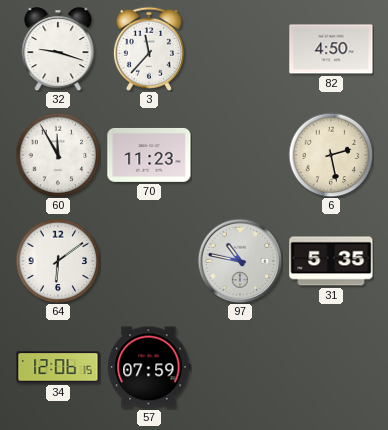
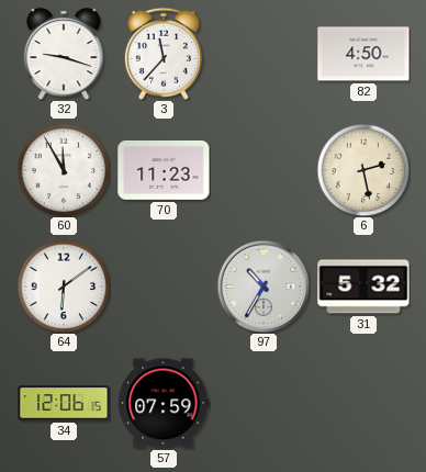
97: 10:47 -> 10:35 (264, 286)
31: 5:35 -> 5:32 (363, 286)
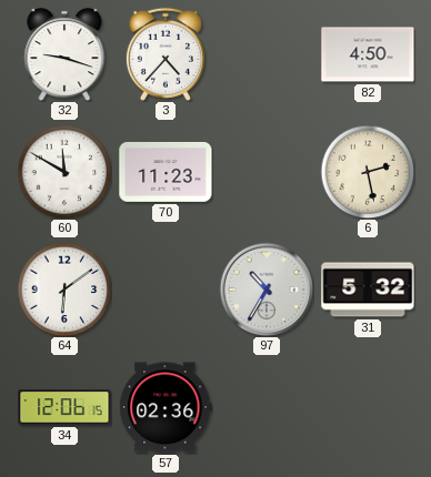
3: 11:37 -> 4:37 (166, 54)
60: 11:55 -> 11:50 (64, 172)
57: 07:59 -> 02:36 (166, 407)
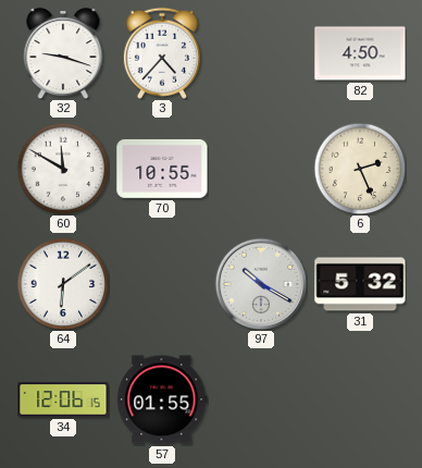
70: 11:23 -> 10:55 (162, 169)
6: 2:28 -> 2:26 (360, 169)
97: 10:35 -> 10:20 (261, 284)
57: 02:36 -> 01:55 (162, 399)
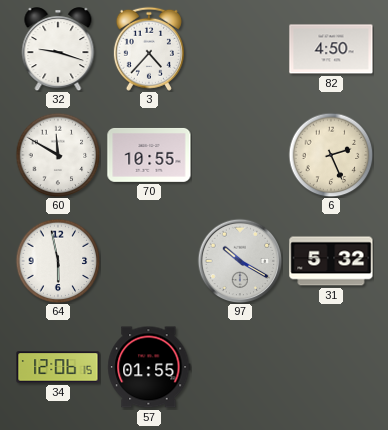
64: 6:09 -> 5:58 (58, 261)
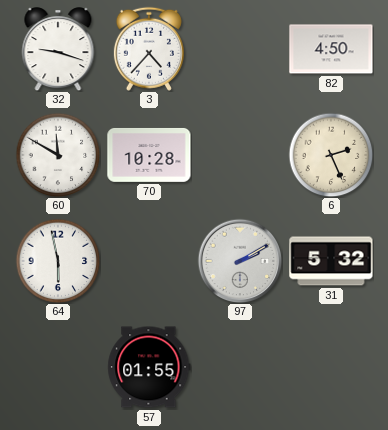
70: 10:55 -> 10:28 (149, 155)
97: 10:20 -> 2:10 (240, 261)
34: 12:06 -> none (58, 367)
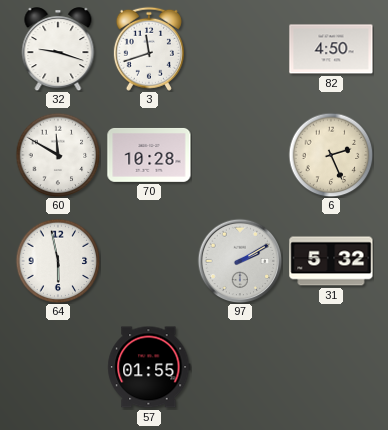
3: 4:37 -> 11:42 (149, 49)
